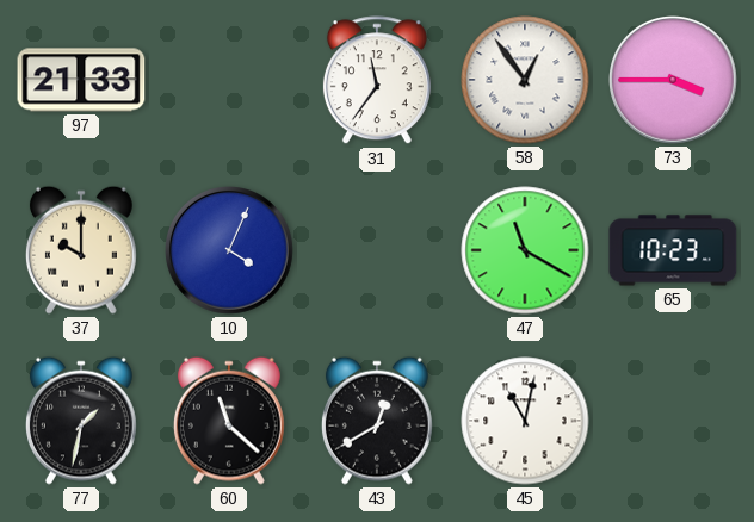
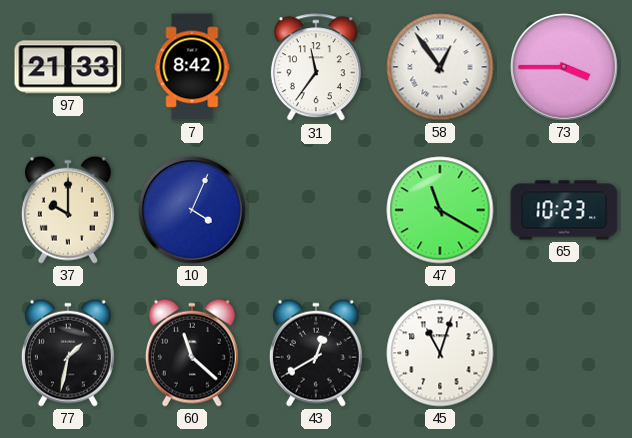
7: none -> 8:42 (192, 67)
45: 11:02 -> 11:03 (440, 353)
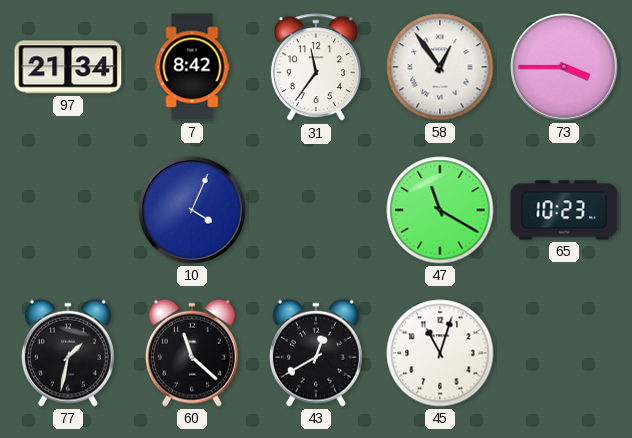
97: 21:33 -> 21:34 (68, 67)
37: 10:00 -> none (68, 210)
